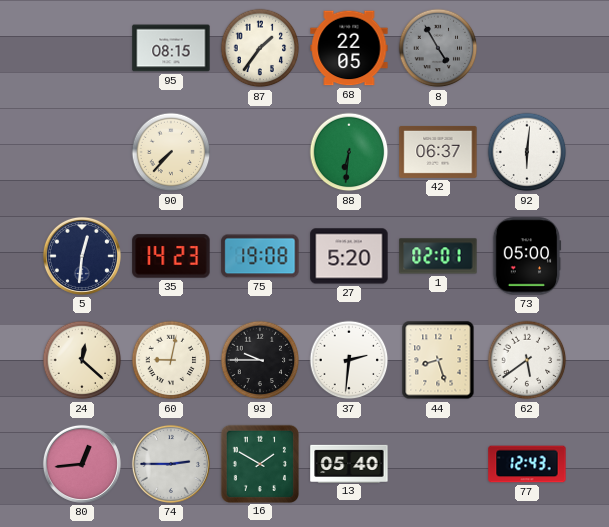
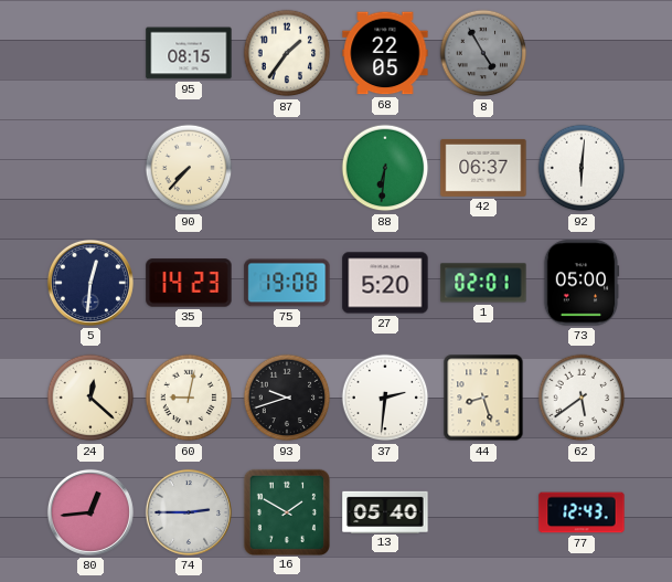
93: 9:45 -> 9:42 (287, 398)
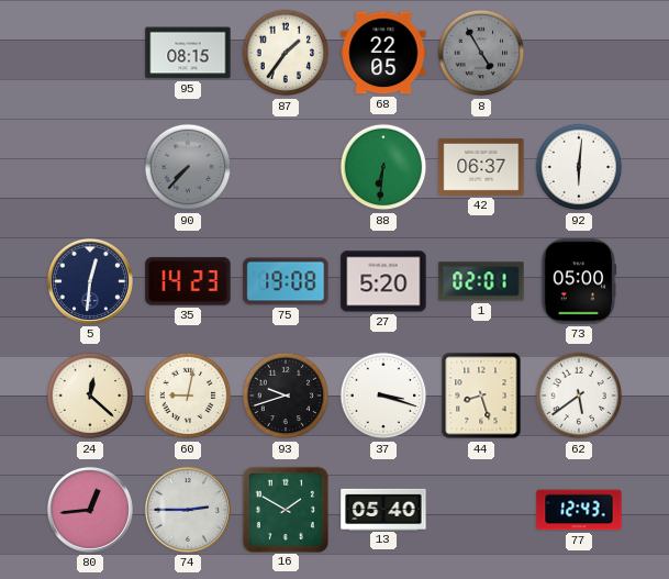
90 dial: cream -> grey (188, 167)
37: 2:31 -> 3:18 (383, 396)
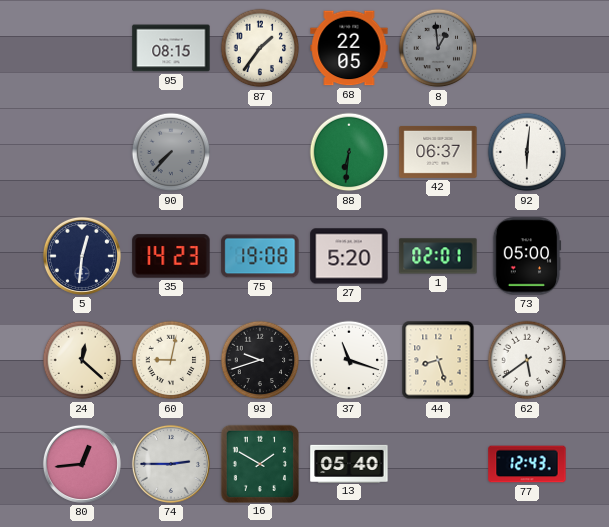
8: 4:55 -> 12:59 (438, 48)
37: 3:18 -> 11:18 (349, 360)
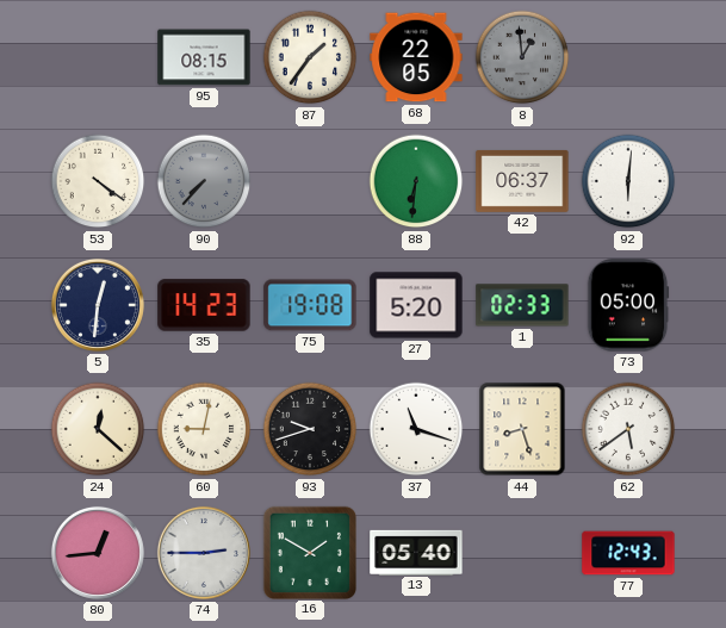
53: none -> 4:21 (98, 181)
1: 02:01 -> 02:33 (522, 305)
